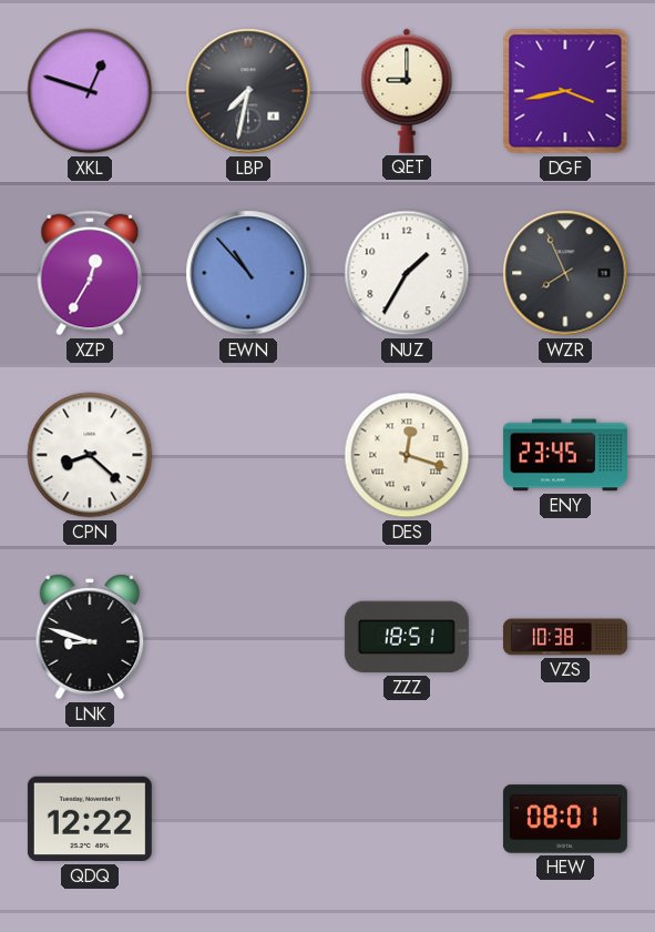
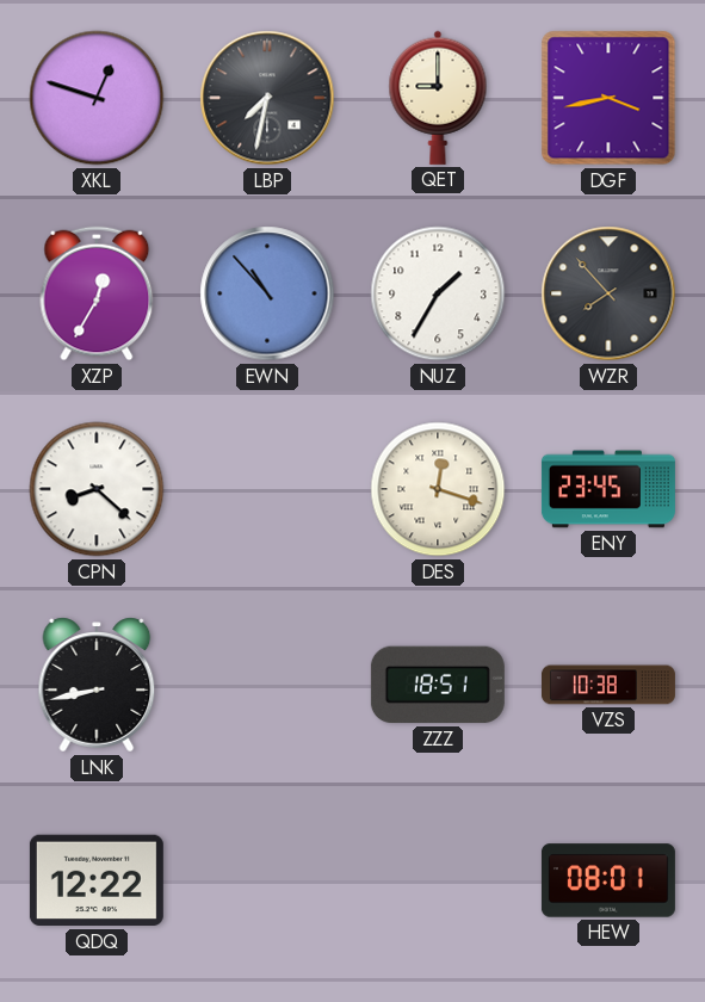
WZR: 7:56 -> 7:53 (608, 293)
LNK: 8:48 -> 8:43 (97, 685)
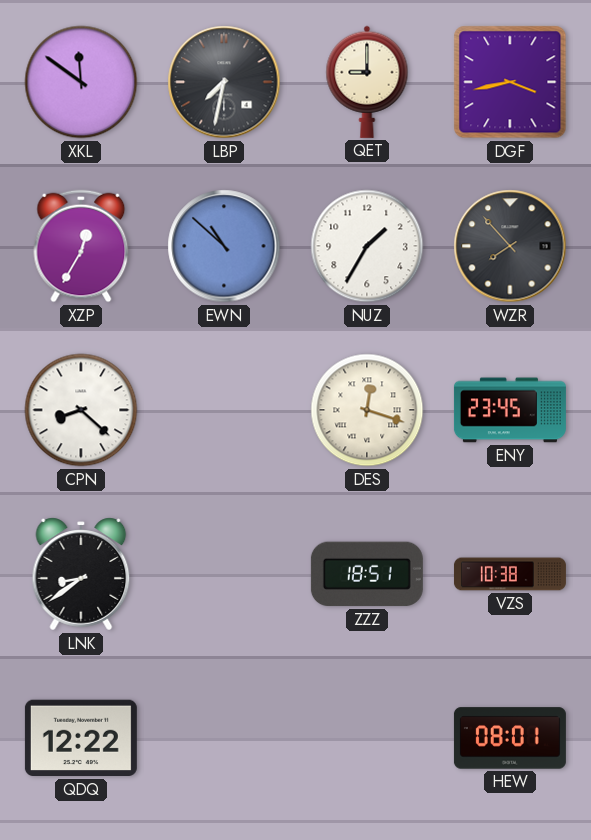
XKL: 12:48 -> 11:51 (81, 82)
EWN: 10:53 -> 10:52 (224, 246)
LNK: 8:43 -> 8:39 (81, 574)
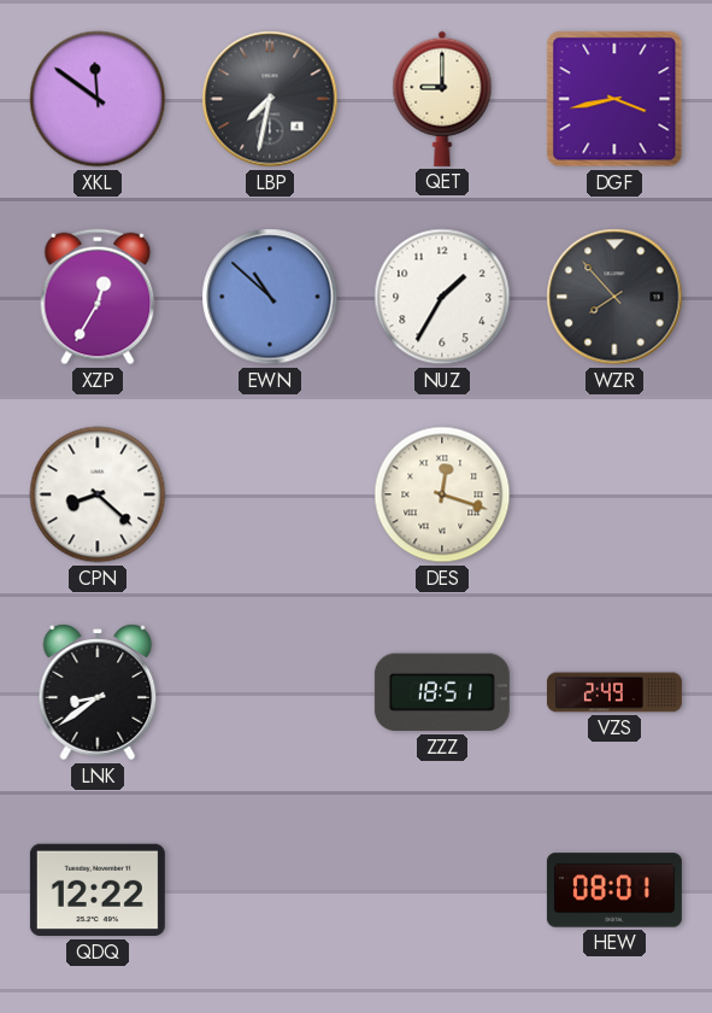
ENY: 23:45 -> none (510, 410)
VZS: 10:38 -> 2:49 (614, 692)
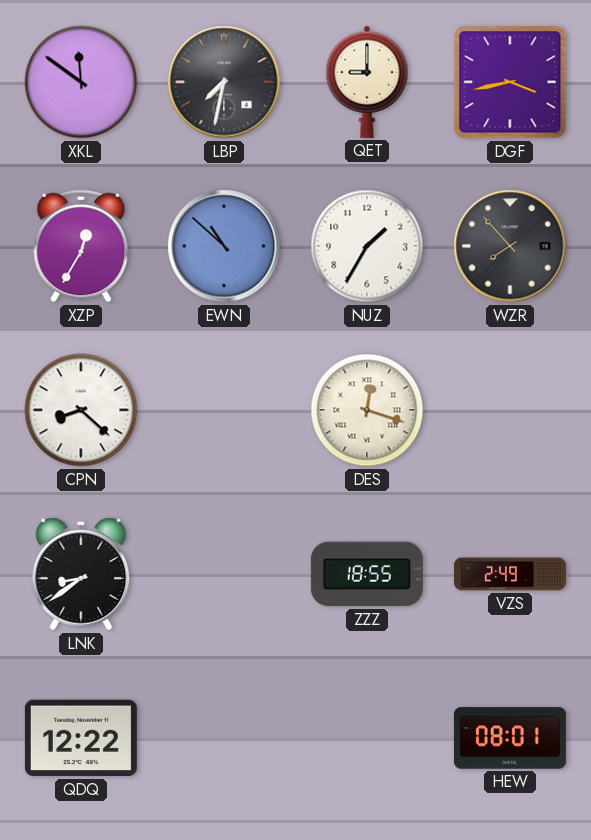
ZZZ: 18:51 -> 18:55 (367, 574)
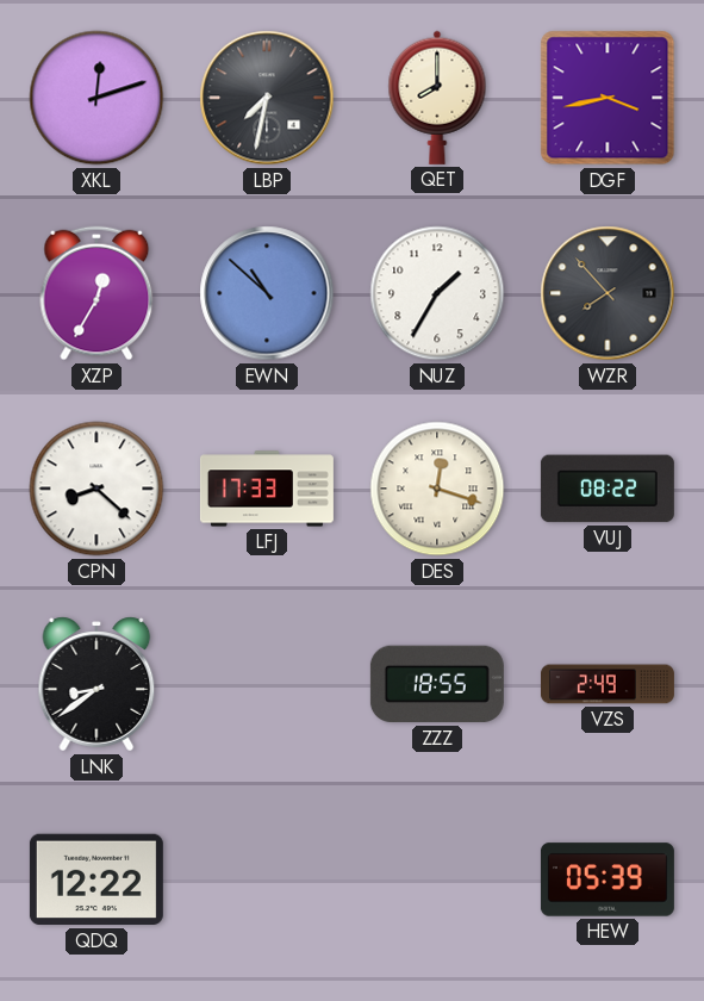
XKL: 11:51 -> 12:12 (96, 98)
QET: 9:00 -> 8:00 (437, 98)
LFJ: none -> 17:33 (267, 489)
VUJ: none -> 08:22 (608, 489)
HEW: 08:01 -> 05:39 (608, 879)
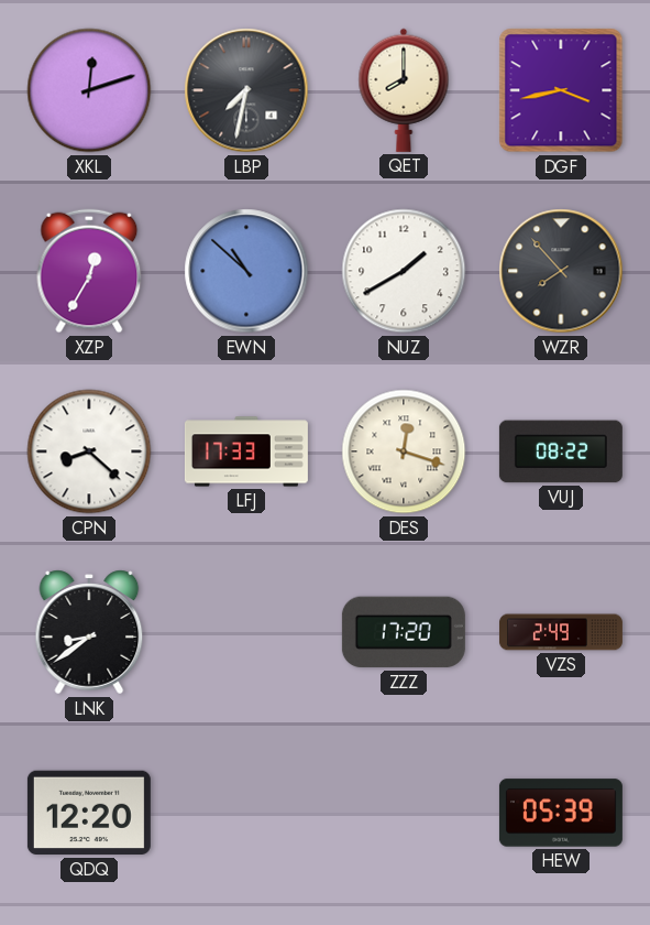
NUZ: 1:35 -> 1:40 (404, 271)
ZZZ: 18:55 -> 17:20 (404, 632)
QDQ: 12:22 -> 12:20 (89, 813)
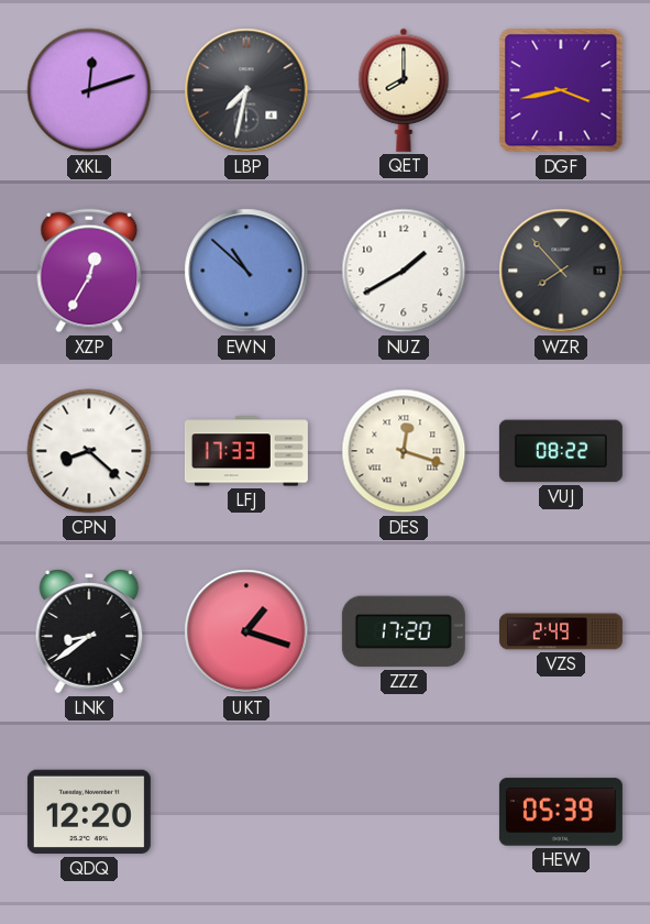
UKT: none -> 1:18 (246, 631)
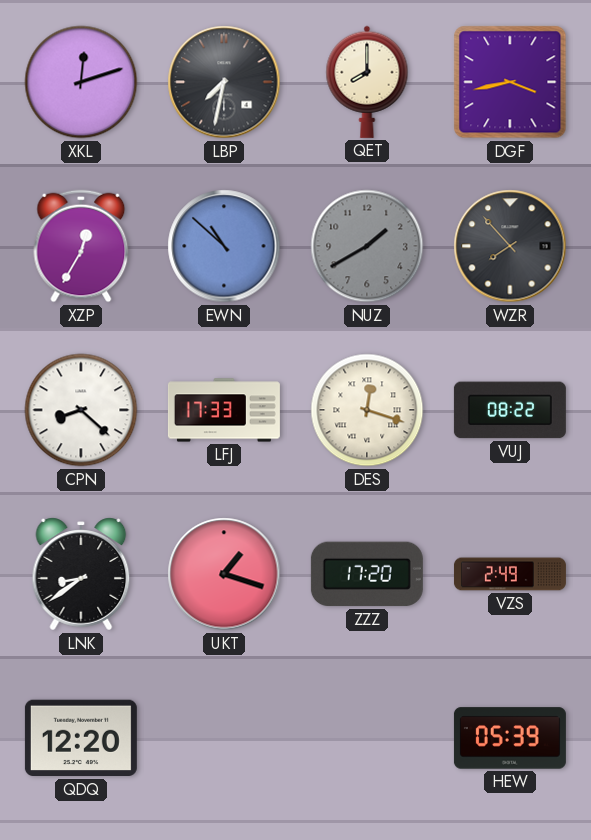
NUZ dial: white -> grey (367, 246)
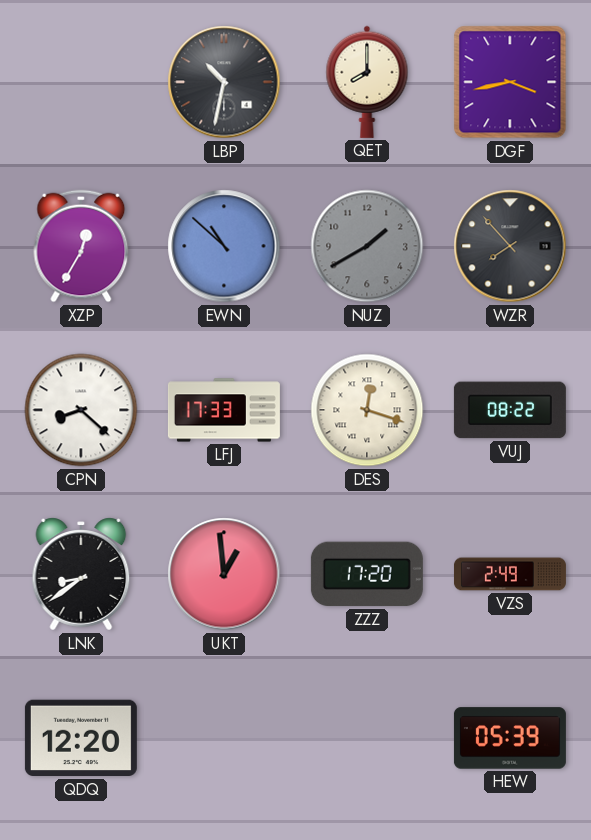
XKL: 12:12 -> none (81, 82)
LBP: 7:32 -> 10:32 (224, 82)
UKT: 1:18 -> 12:59 (224, 574)
